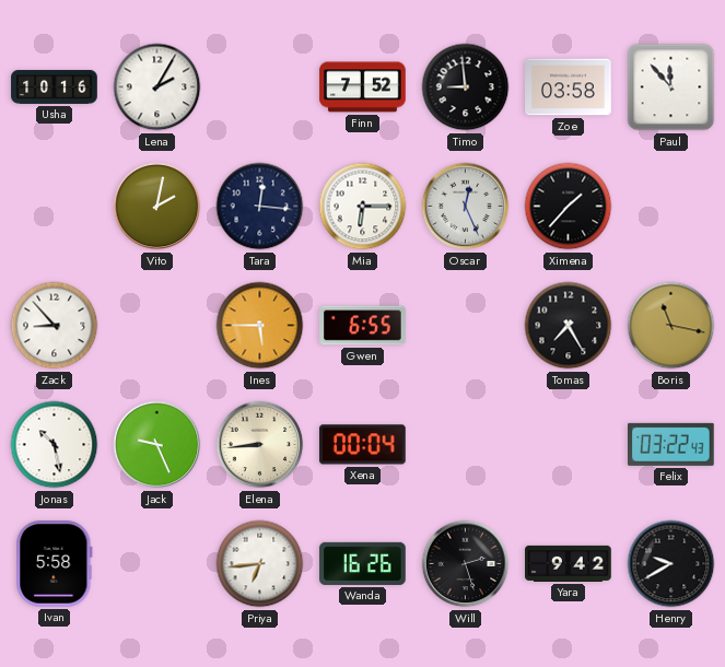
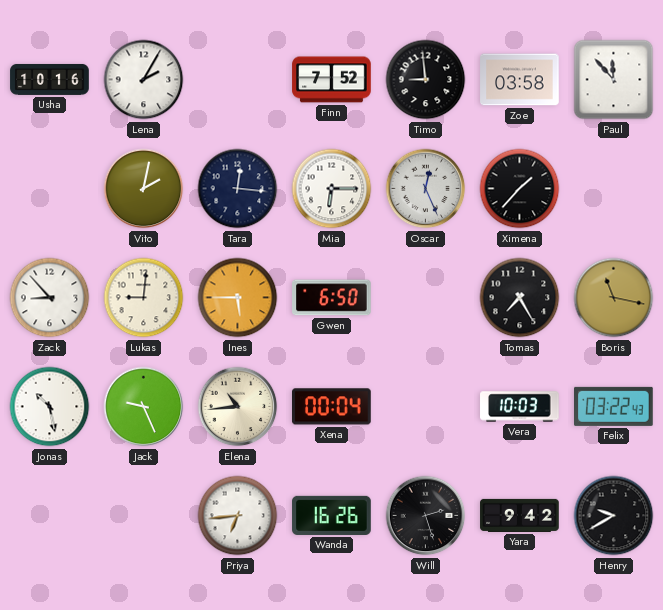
Lukas: none -> 9:01 (144, 298)
Gwen: 6:55 -> 6:50 (332, 298)
Elena: 8:44 -> 10:44 (238, 407)
Vera: none -> 10:03 (520, 407)
Ivan: 5:58 -> none (55, 564)
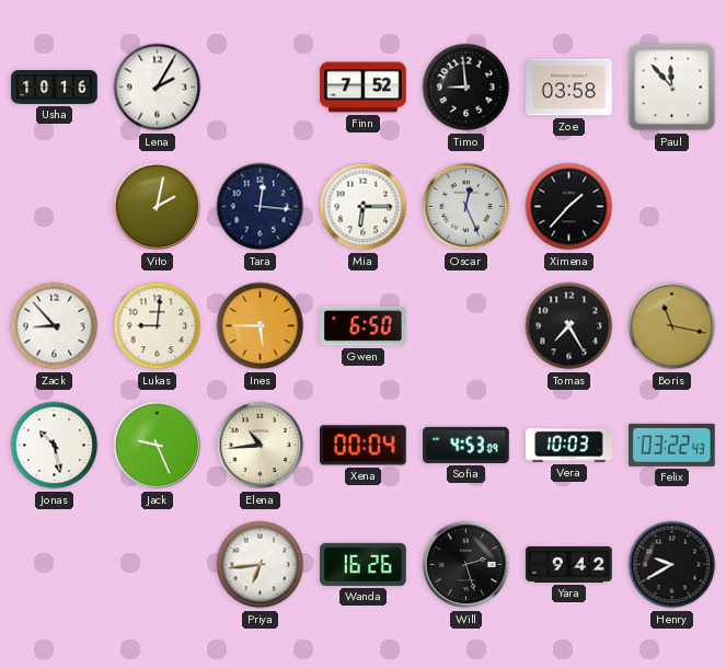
Sofia: none -> 4:53 (466, 445)
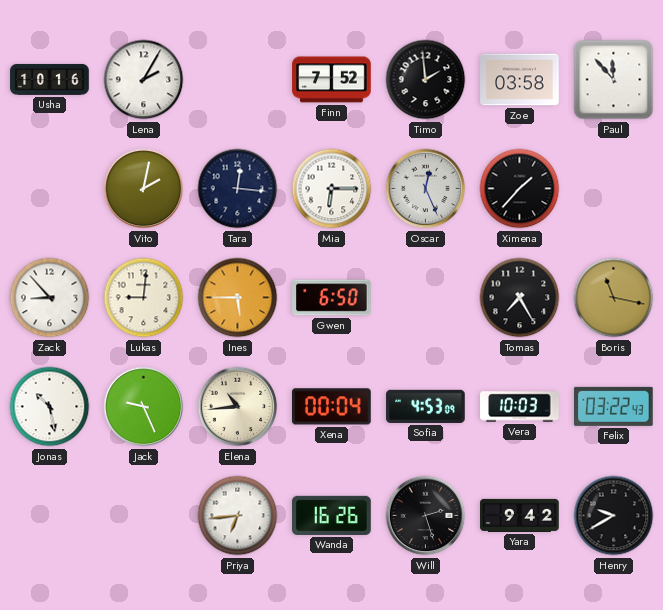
Timo: 8:59 -> 1:59 (426, 80)
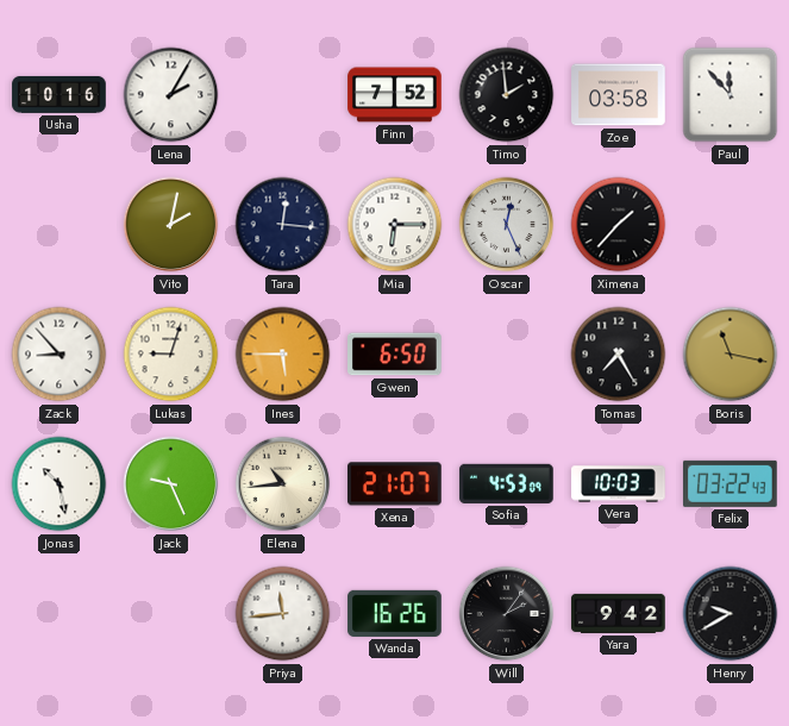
Lukas: 9:01 -> 9:03 (171, 355)
Xena: 00:04 -> 21:07 (395, 484)
Priya: 6:44 -> 11:44 (283, 614)
Will: 2:27 -> 2:06 (507, 614)
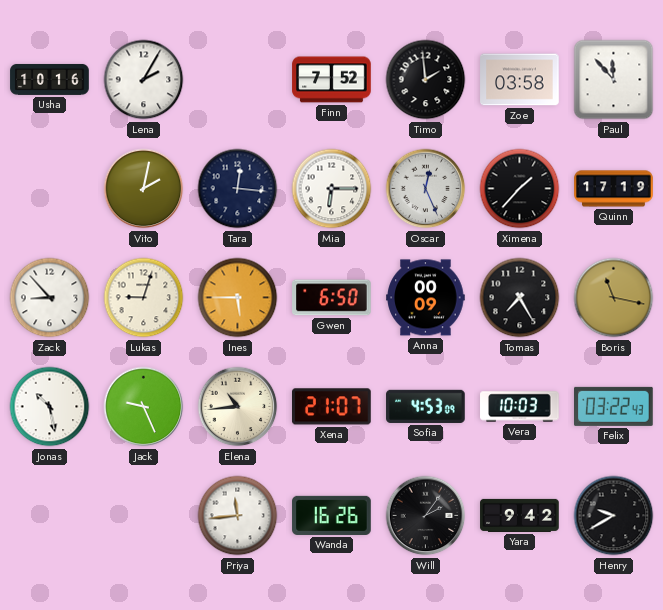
Quinn: none -> 17:19 (614, 189)
Anna: none -> 00:09 (426, 298)
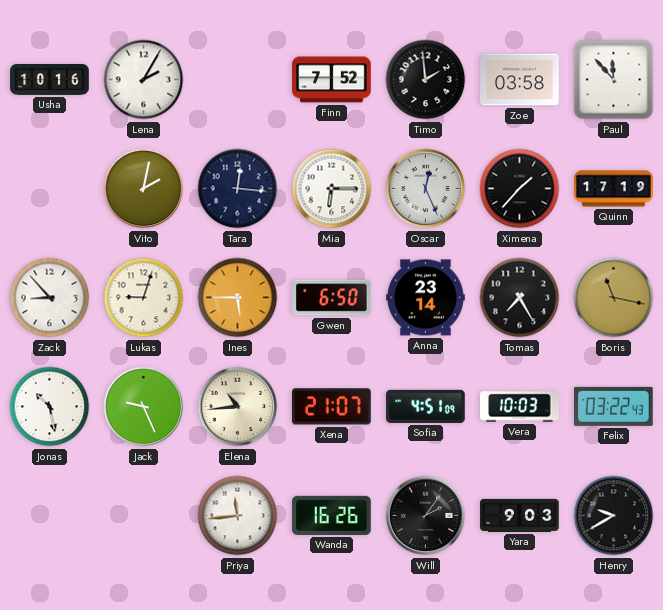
Anna: 00:09 -> 23:14 (426, 298)
Sofia: 4:53 -> 4:51 (426, 406)
Yara: 9:42 -> 9:03 (520, 515)
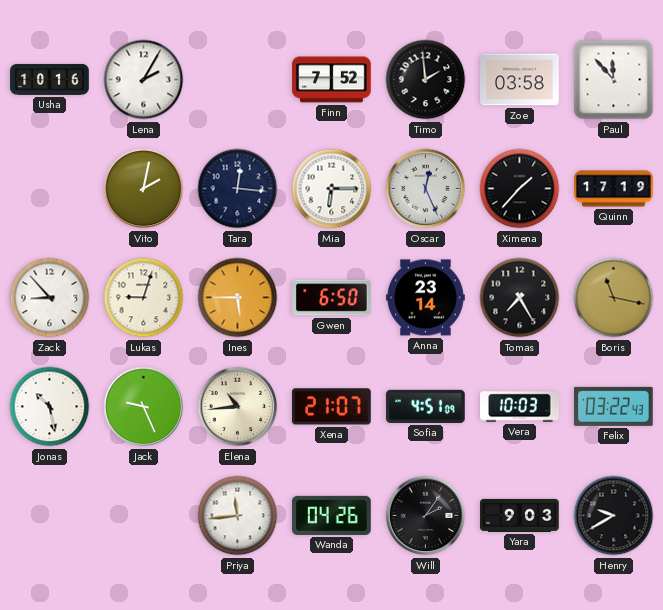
Wanda: 16:26 -> 04:26 (332, 515)
